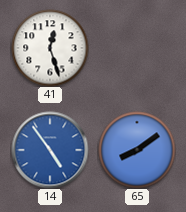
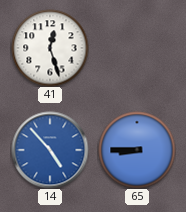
14: 4:54 -> 4:53 (50, 150)
65: 8:09 -> 8:45 (137, 150)
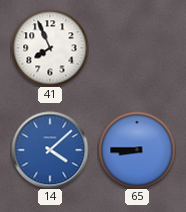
41: 12:27 -> 7:56 (50, 48)
14: 4:53 -> 4:08 (50, 150)
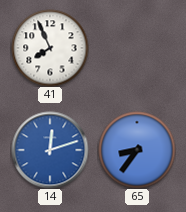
14: 4:08 -> 12:12 (50, 150)
65: 8:45 -> 8:36 (137, 150)
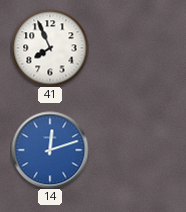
65: 8:36 -> none (137, 150)
